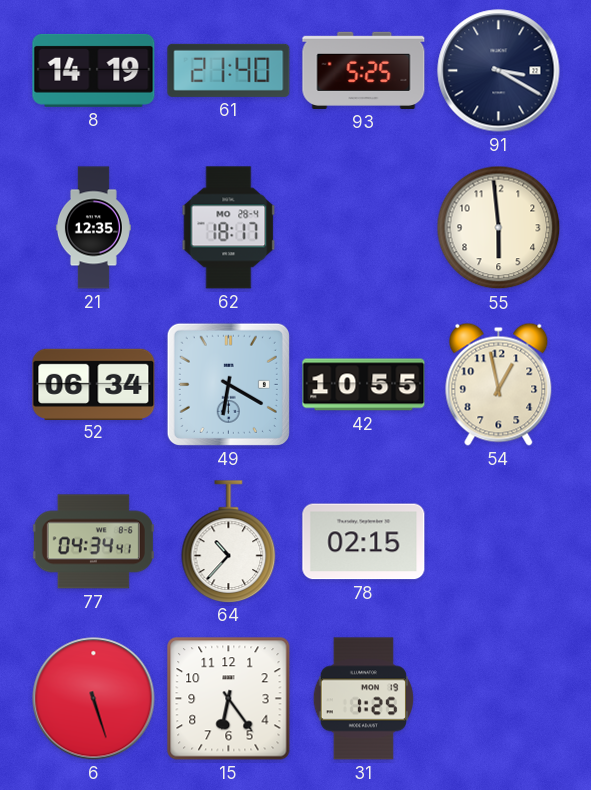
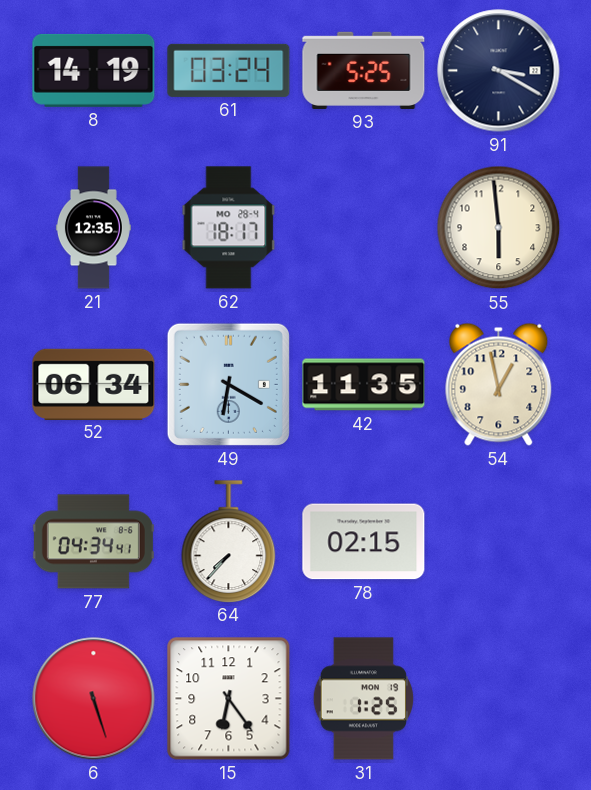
61: 21:40 -> 03:24 (229, 70)
42: 10:55 -> 11:35 (364, 385)
64: 10:37 -> 7:37 (229, 541)
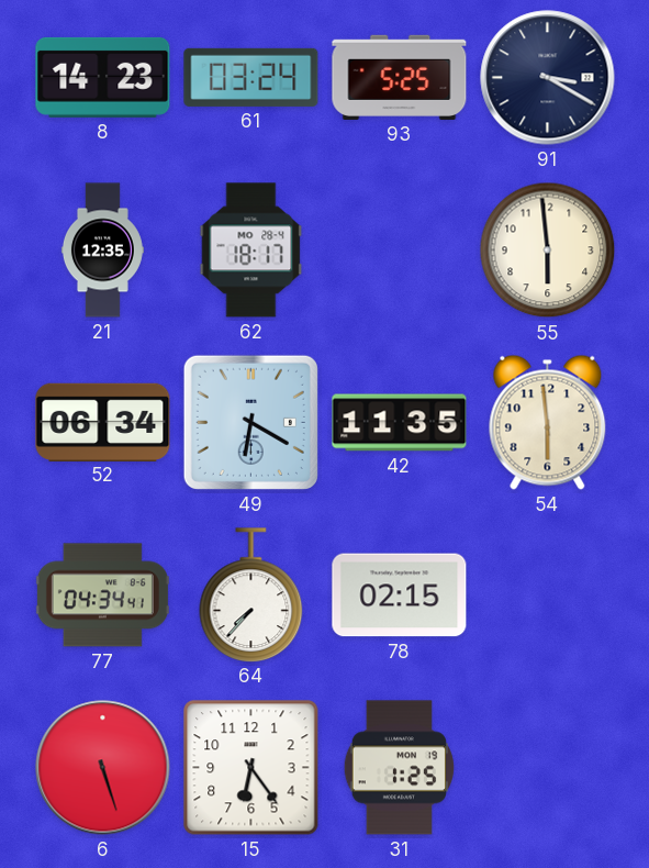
8: 14:19 -> 14:23 (103, 77)
54: 12:58 -> 5:59 (548, 422)
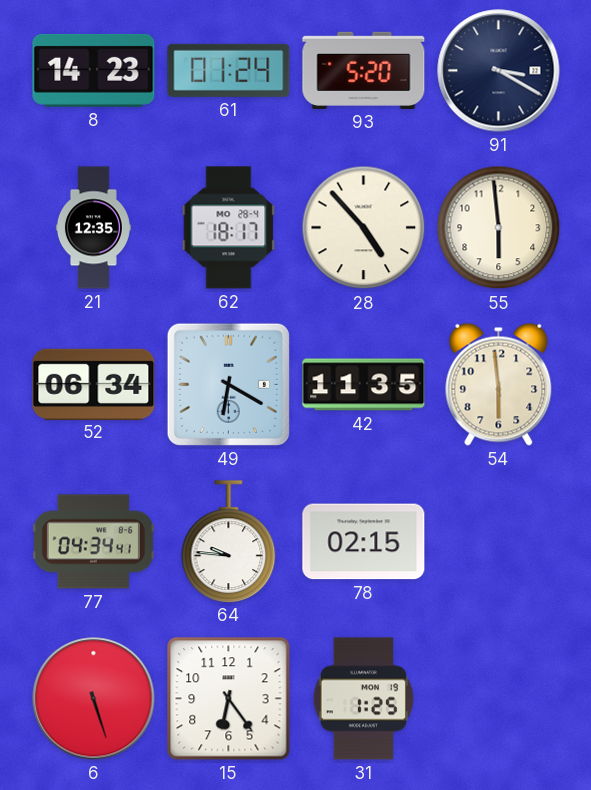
61: 03:24 -> 01:24 (229, 70)
93: 5:25 -> 5:20 (364, 70)
28: none -> 4:53 (364, 228)
64: 7:37 -> 9:46 (229, 541)
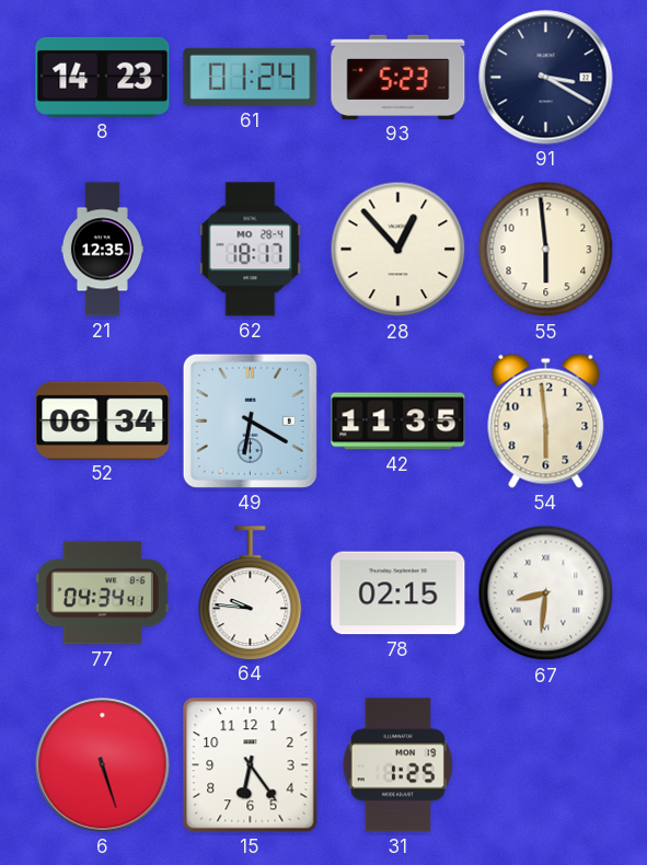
93: 5:20 -> 5:23 (398, 77)
28: 4:53 -> 12:53 (398, 250)
67: none -> 8:31 (546, 593)
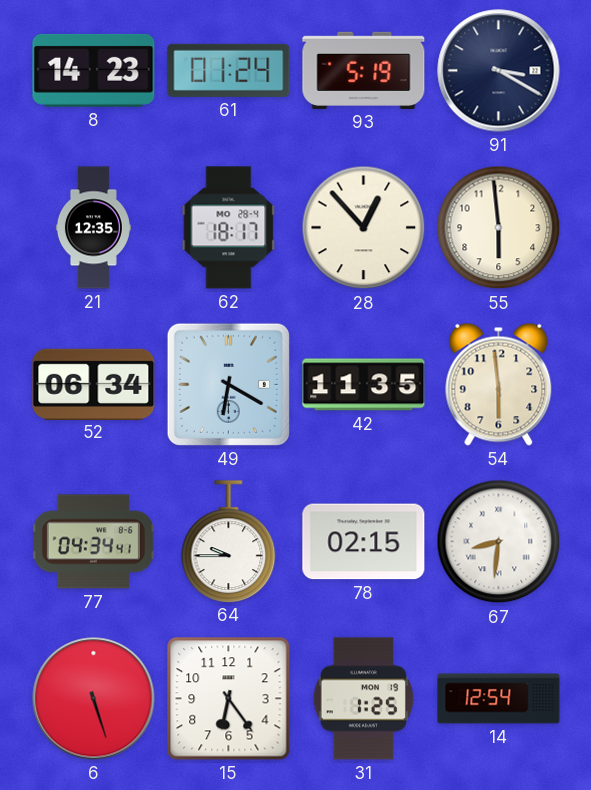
93: 5:23 -> 5:19 (364, 70)
64: 9:46 -> 9:45 (229, 541)
14: none -> 12:54 (499, 699)
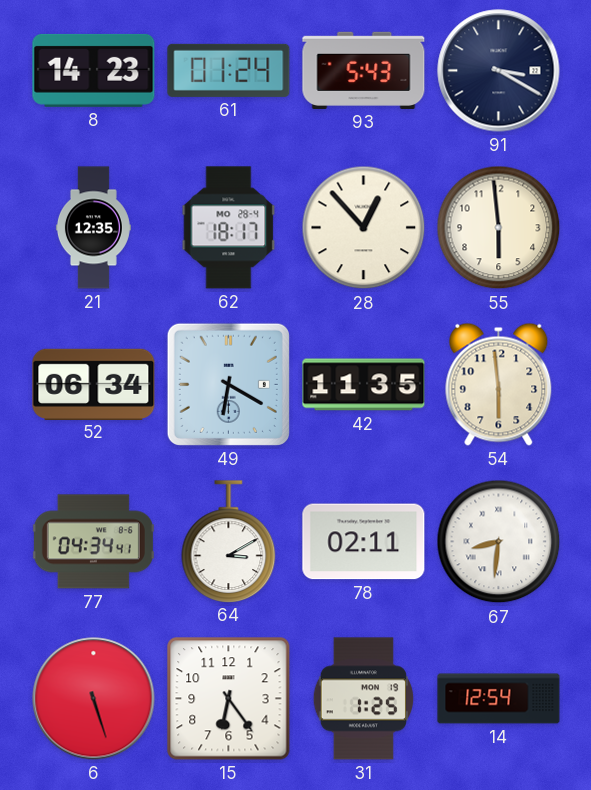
93: 5:19 -> 5:43 (364, 70)
64: 9:45 -> 3:10 (229, 541)
78: 02:15 -> 02:11 (364, 542)
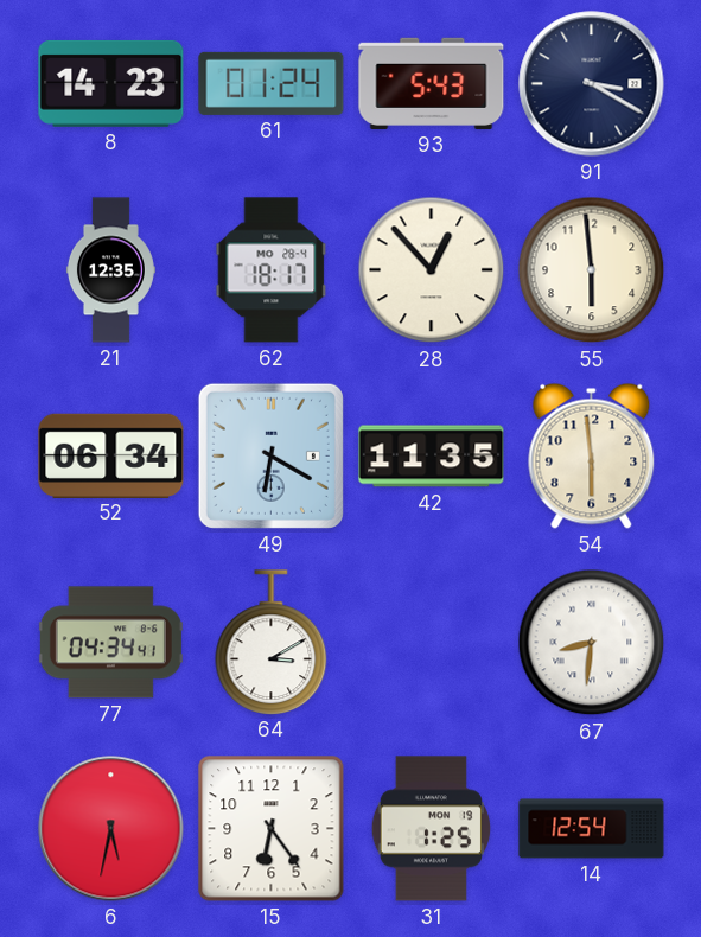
78: 02:11 -> none (364, 542)
6: 5:27 -> 5:32 (111, 829)
